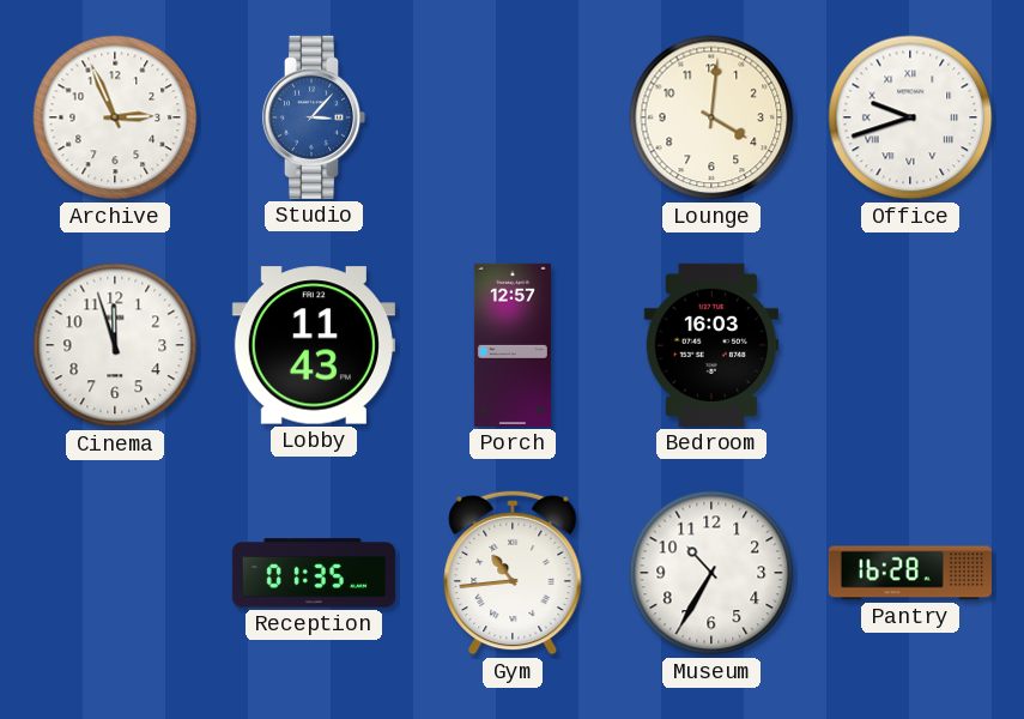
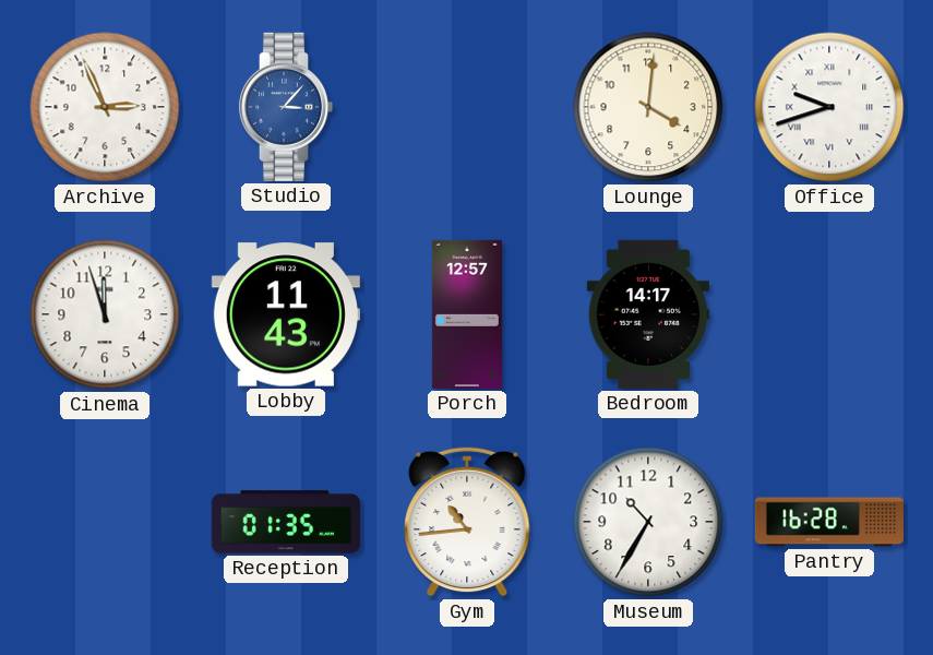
Bedroom: 16:03 -> 14:17 (648, 314)
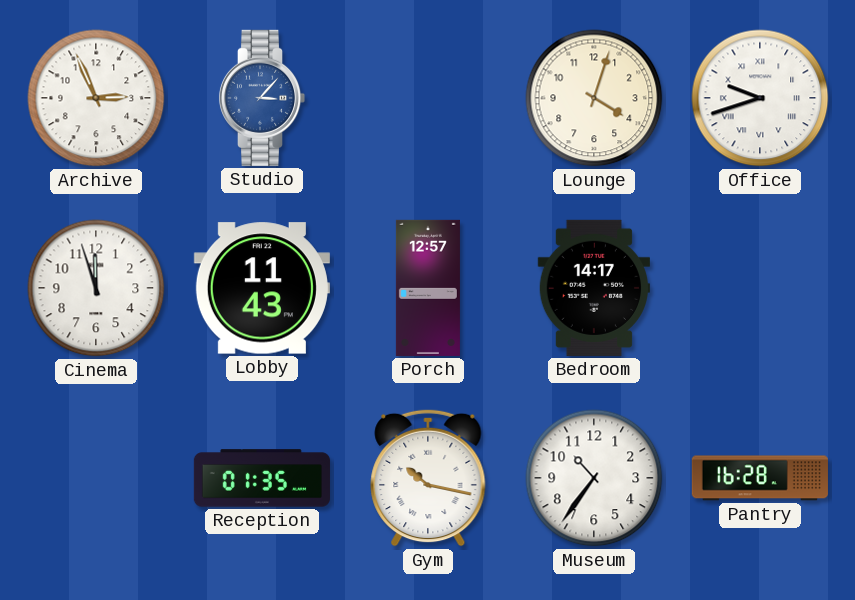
Lounge: 4:01 -> 4:03 (594, 98)
Gym: 10:44 -> 10:17 (428, 478)
Museum: 10:35 -> 10:36 (594, 478)
